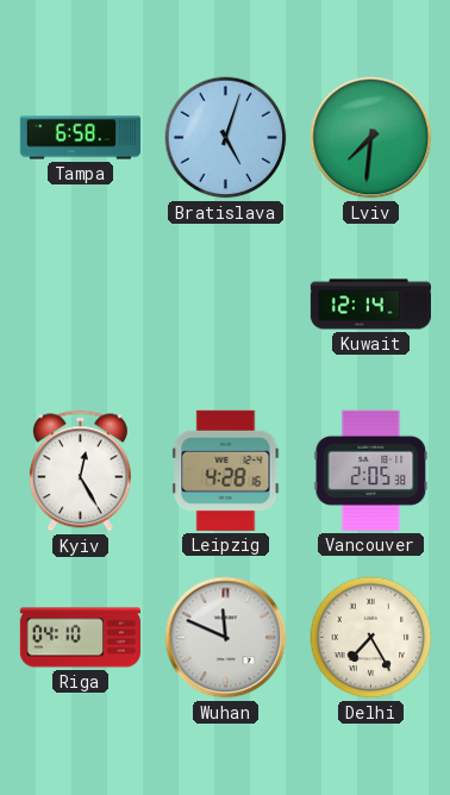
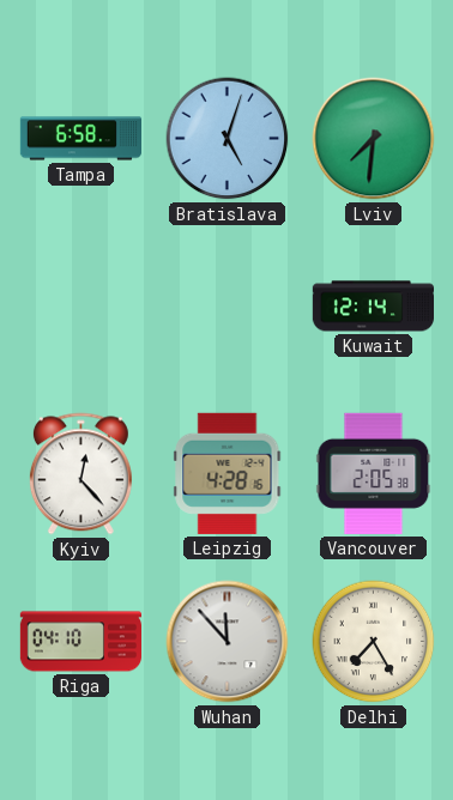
Kyiv: 12:25 -> 12:23 (80, 474)
Wuhan: 11:49 -> 11:53 (228, 642)
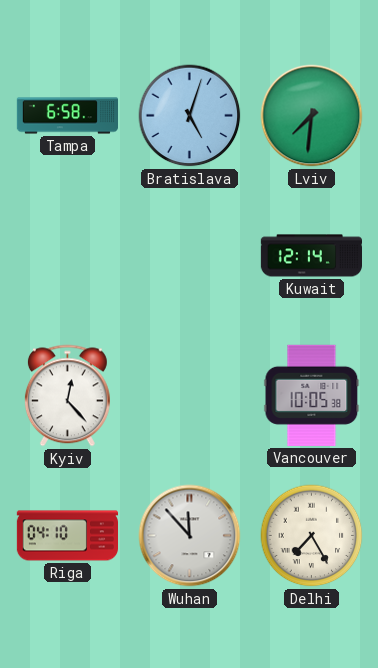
Leipzig: 4:28 -> none (228, 473)
Vancouver: 2:05 -> 10:05 (312, 395)
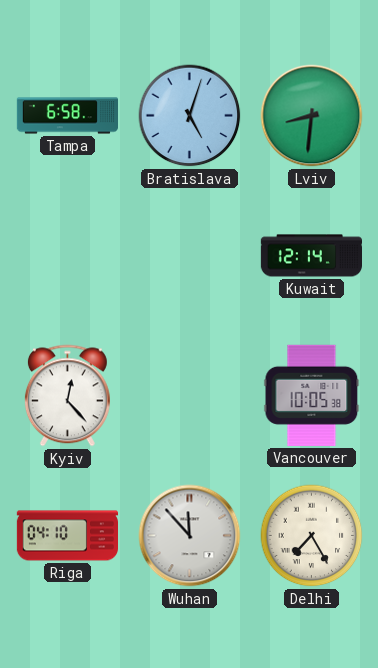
Lviv: 7:31 -> 8:31 (312, 116)
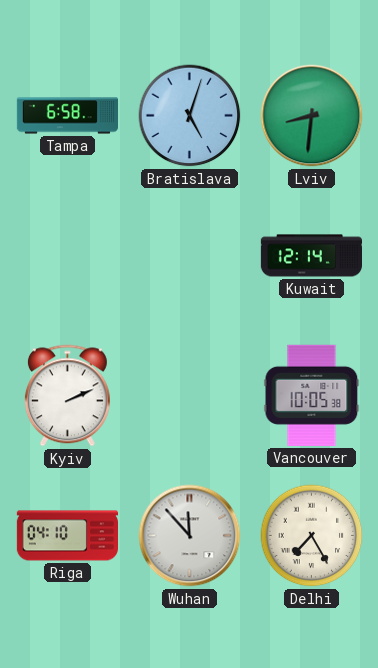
Kyiv: 12:23 -> 2:11 (67, 396)
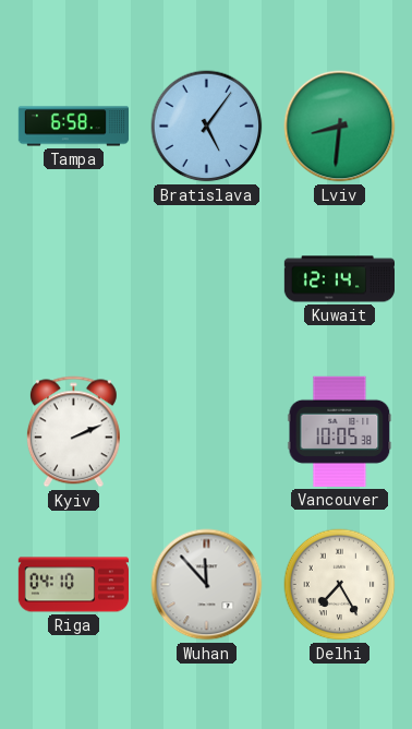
Bratislava: 5:03 -> 5:06 (207, 127)
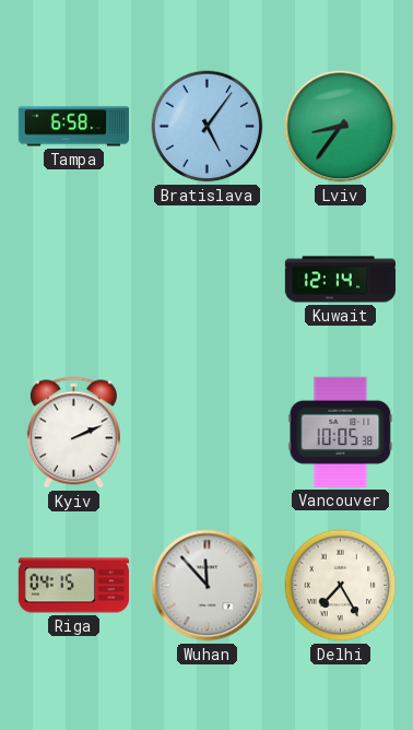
Lviv: 8:31 -> 8:36 (341, 127)
Riga: 04:10 -> 04:15 (73, 586)
